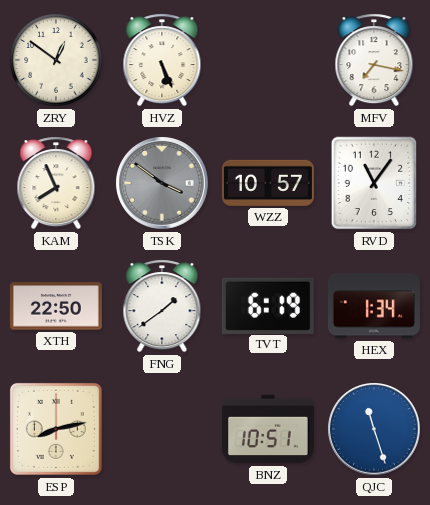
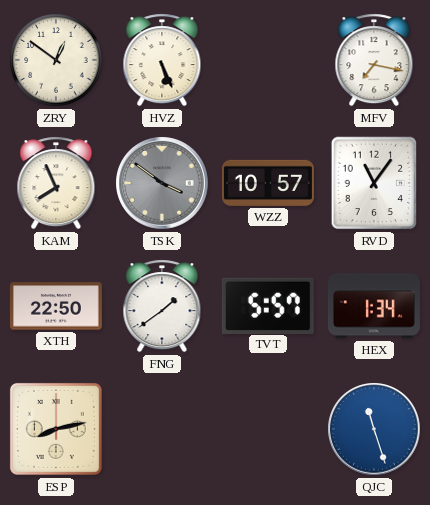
TVT: 6:19 -> 5:57 (268, 305)
BNZ: 10:51 -> none (268, 429)
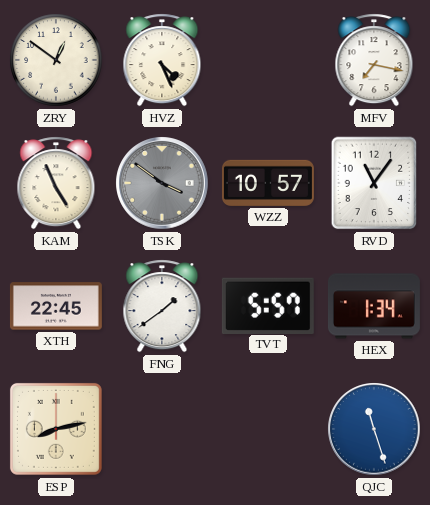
HVZ: 5:26 -> 4:26 (162, 60)
KAM: 7:56 -> 4:56 (56, 183)
XTH: 22:50 -> 22:45 (56, 306)
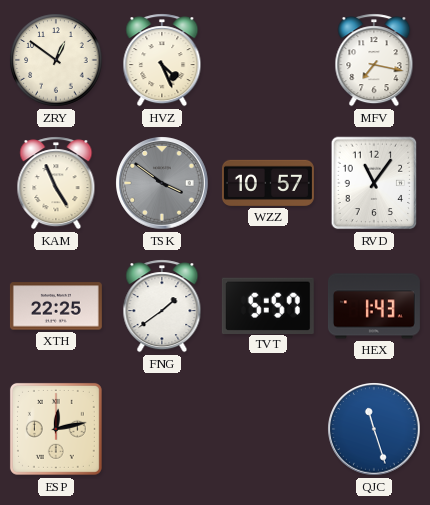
XTH: 22:45 -> 22:25 (56, 306)
HEX: 1:34 -> 1:43 (374, 306)
ESP: 8:13 -> 12:13 (56, 429)
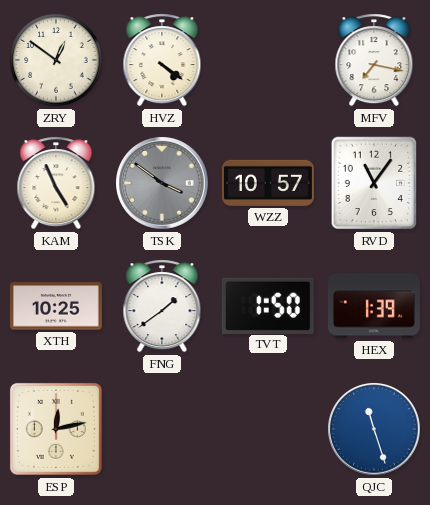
HVZ: 4:26 -> 4:21 (162, 60)
XTH: 22:25 -> 10:25 (56, 306)
TVT: 5:57 -> 1:50 (268, 305)
HEX: 1:43 -> 1:39 (374, 306)
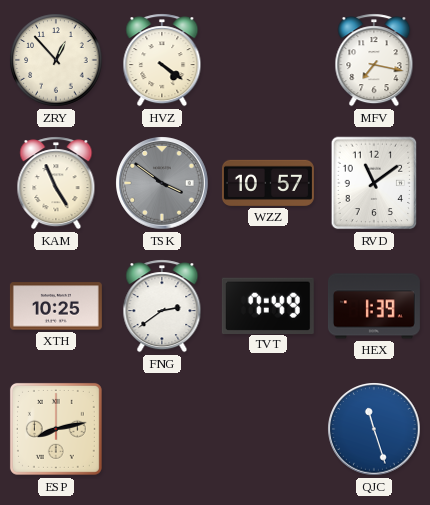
ZRY: 12:51 -> 12:53 (56, 60)
RVD: 11:06 -> 11:09 (374, 183)
FNG: 1:39 -> 2:39 (162, 306)
TVT: 1:50 -> 7:49 (268, 305)
ESP: 12:13 -> 8:13 (56, 429)
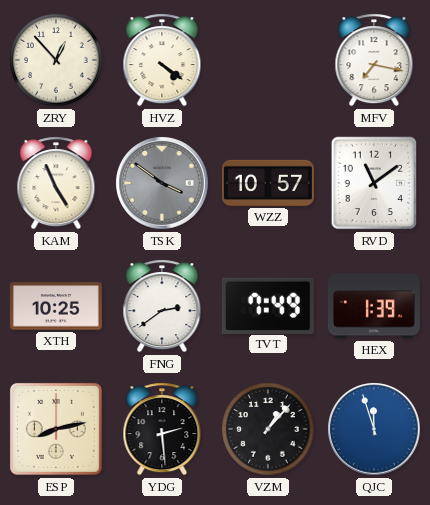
YDG: none -> 2:29 (162, 429)
VZM: none -> 1:07 (268, 429)
QJC: 11:27 -> 11:57 (374, 429)
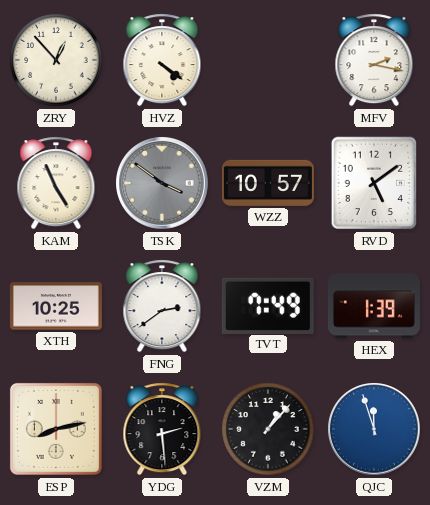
MFV: 7:17 -> 2:17 (374, 60)
RVD: 11:09 -> 5:09 (374, 183)
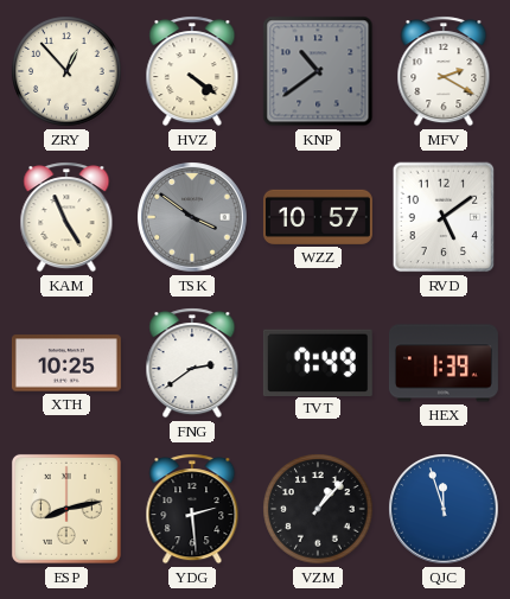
KNP: none -> 10:39 (318, 71)
MFV: 2:17 -> 2:20 (444, 71)
